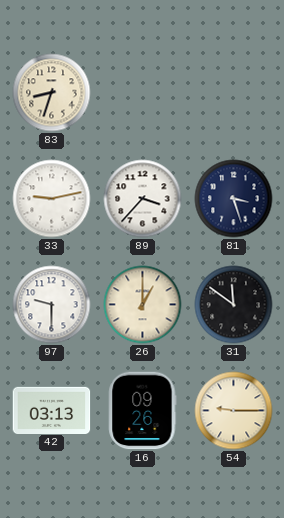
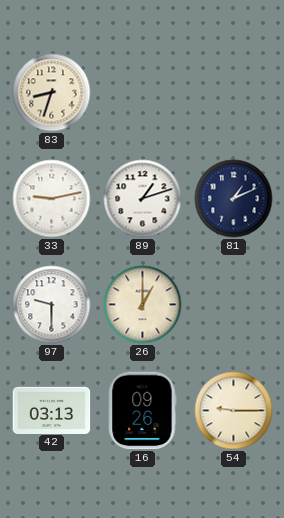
89: 3:37 -> 1:12 (143, 199)
81: 3:27 -> 1:11 (234, 199)
31: 11:51 -> none (234, 305)
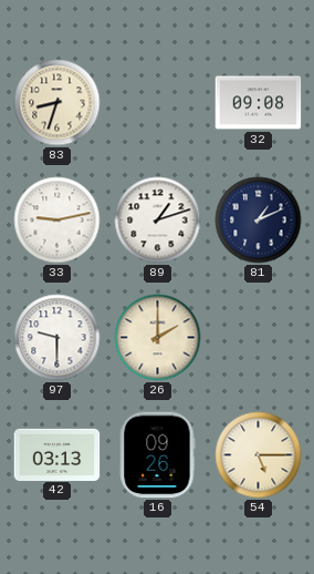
32: none -> 09:08 (259, 103)
26: 1:00 -> 2:00 (158, 338)
54: 9:15 -> 5:15 (259, 455)
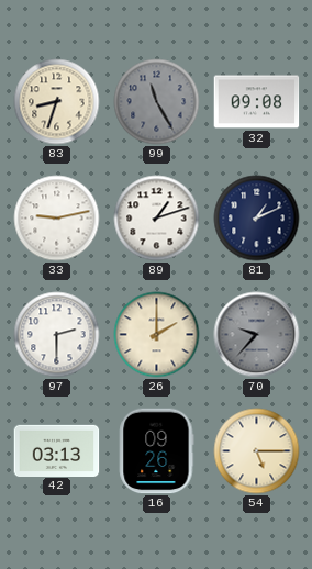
99: none -> 11:25 (157, 102)
97: 9:30 -> 2:30 (57, 335)
70: none -> 9:37 (257, 335)
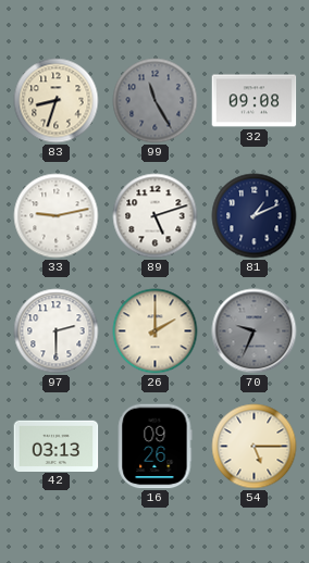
89: 1:12 -> 5:12 (156, 216)
70: 9:37 -> 9:34 (255, 331)
